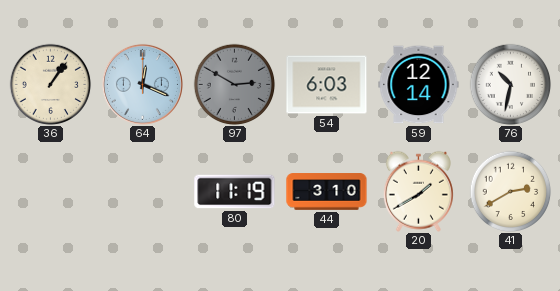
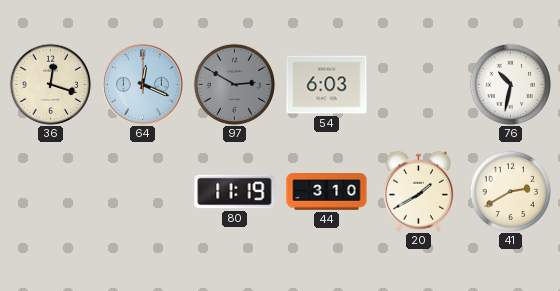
36: 1:06 -> 12:18 (50, 84)
59: 12:14 -> none (419, 85)
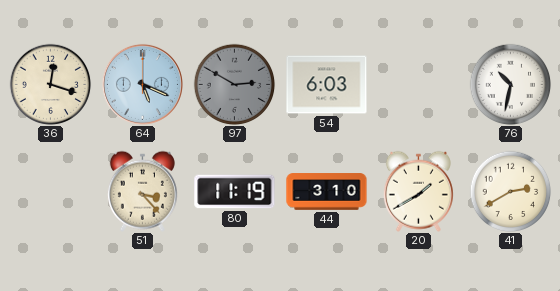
64: 12:19 -> 5:19 (142, 84)
51: none -> 3:23 (142, 191)
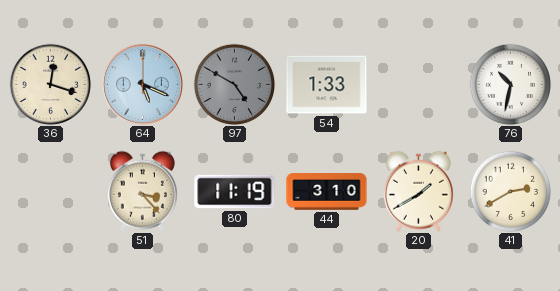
97: 2:50 -> 4:50 (234, 84)
54: 6:03 -> 1:33 (327, 85)
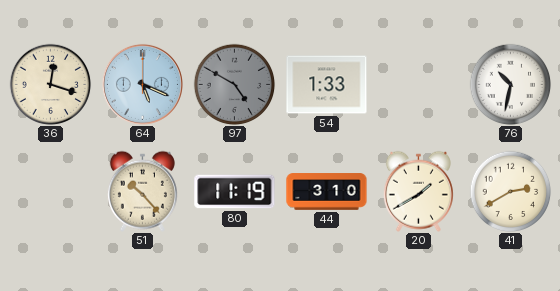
51: 3:23 -> 10:23 (142, 191)
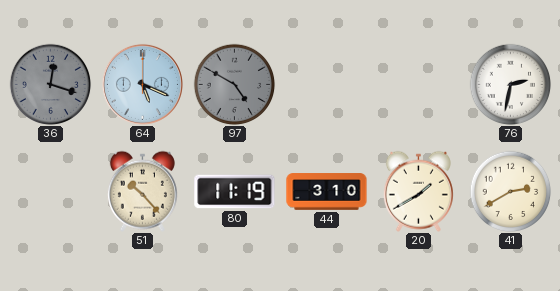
36 dial: cream -> grey (50, 84)
54: 1:33 -> none (327, 85)
76: 10:32 -> 2:32 (510, 84)
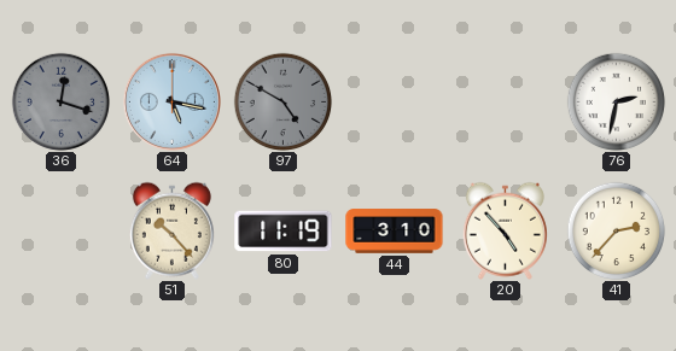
64: 5:19 -> 5:17 (171, 101)
20: 1:40 -> 4:53 (505, 230)
41: 2:40 -> 2:37 (616, 230)
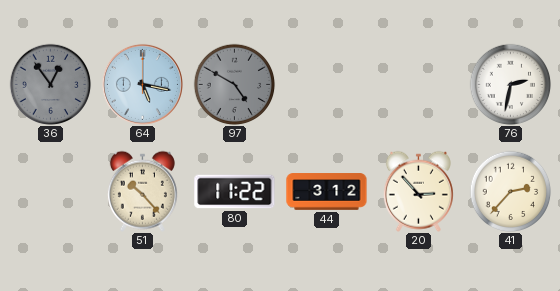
36: 12:18 -> 12:54 (50, 84)
80: 11:19 -> 11:22 (235, 192)
44: 3:10 -> 3:12 (327, 192)
20: 4:53 -> 2:53 (418, 191)
